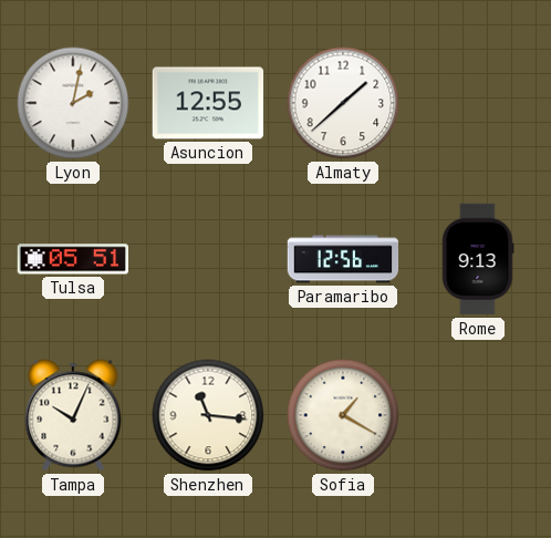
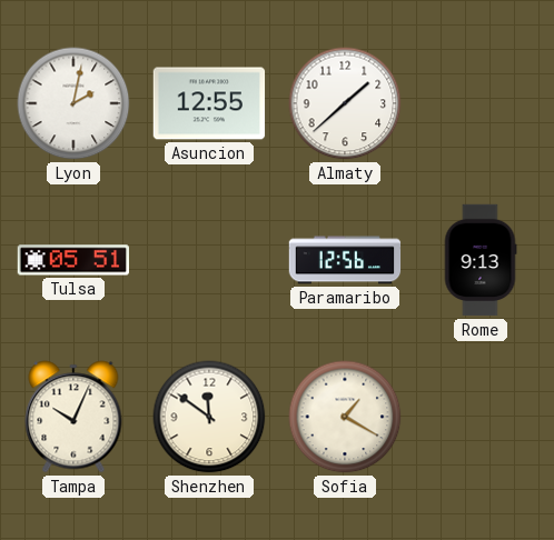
Shenzhen: 11:16 -> 11:51 (209, 417)
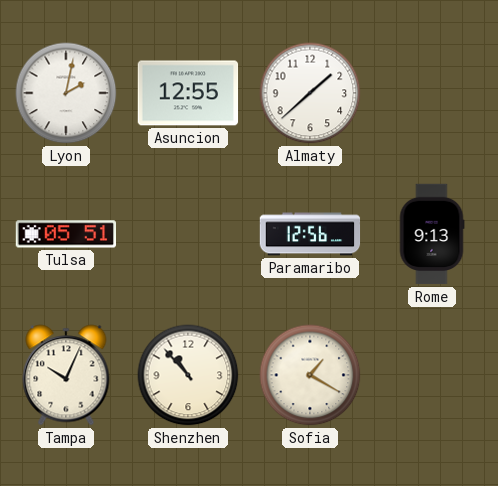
Shenzhen: 11:51 -> 10:53 (188, 375)
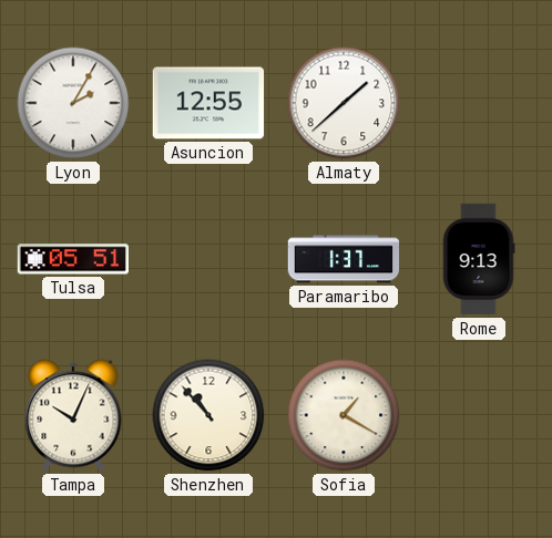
Lyon: 2:02 -> 2:05 (73, 103)
Paramaribo: 12:56 -> 1:37 (344, 259)
